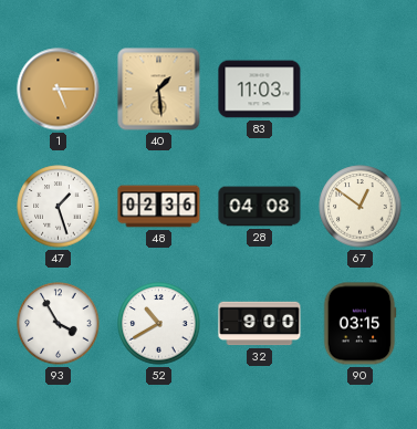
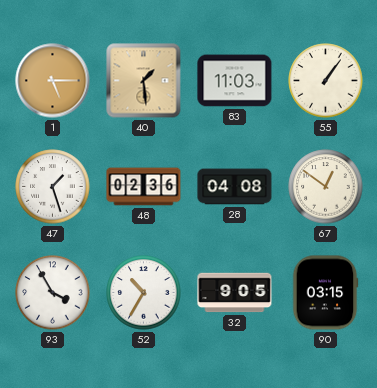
55: none -> 1:06 (326, 81)
52: 10:40 -> 10:35 (144, 293)
32: 9:00 -> 9:05 (235, 293)
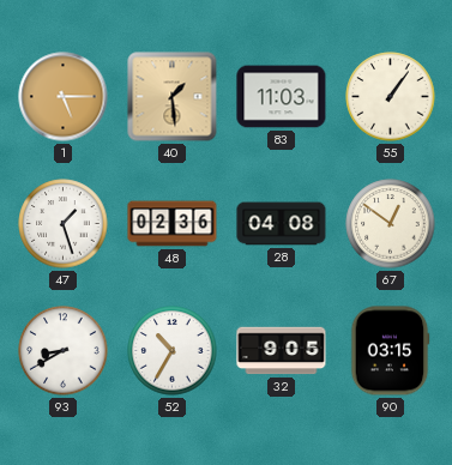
93: 3:55 -> 8:40 (64, 351)
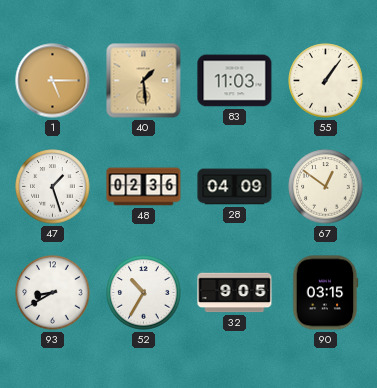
28: 04:08 -> 04:09 (235, 187)
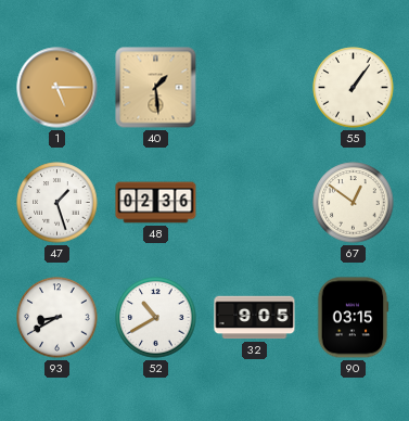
83: 11:03 -> none (235, 81)
28: 04:09 -> none (235, 187)
52: 10:35 -> 10:40 (156, 318)
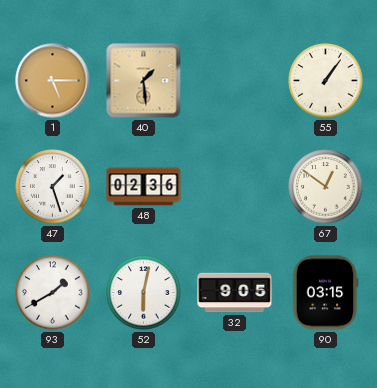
93: 8:40 -> 1:40 (53, 293)
52: 10:40 -> 6:02 (144, 293)
